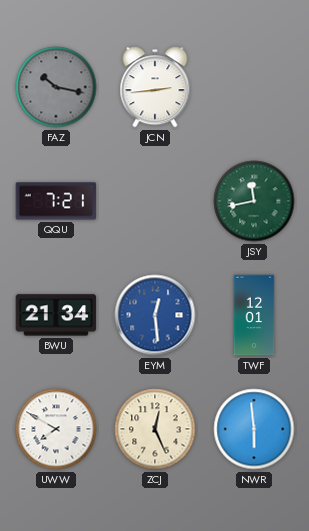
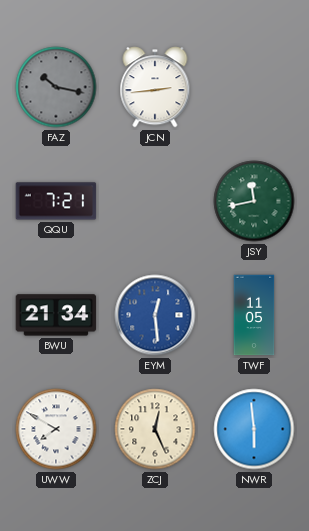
TWF: 12:01 -> 11:05 (254, 315)
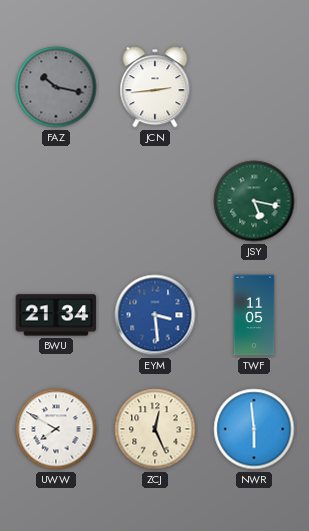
QQU: 7:21 -> none (56, 201)
JSY: 11:43 -> 5:17 (254, 201)
EYM: 12:29 -> 3:29 (155, 315)
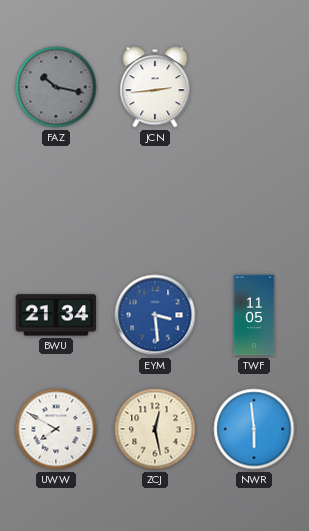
JSY: 5:17 -> none (254, 201)
ZCJ: 12:26 -> 12:28 (155, 429)
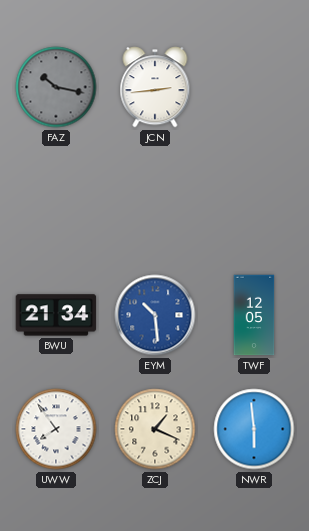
EYM: 3:29 -> 10:29 (155, 315)
TWF: 11:05 -> 12:05 (254, 315)
UWW: 7:50 -> 7:54 (56, 429)
ZCJ: 12:28 -> 1:19 (155, 429)
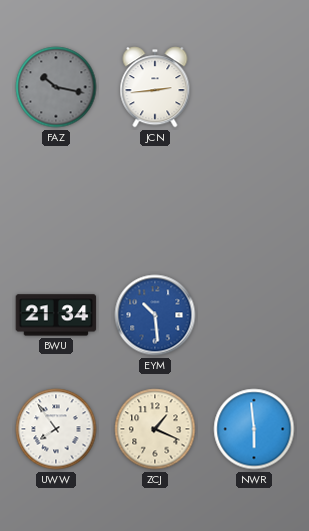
TWF: 12:05 -> none (254, 315)
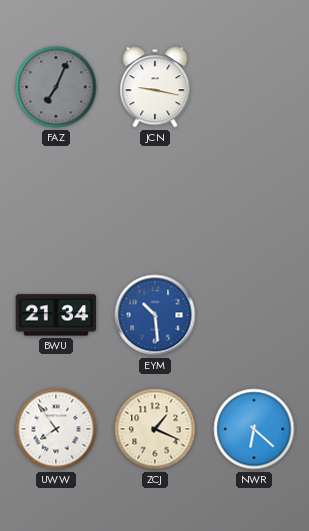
FAZ: 10:17 -> 7:04 (56, 87)
JCN: 2:44 -> 9:17 (155, 87)
NWR: 5:59 -> 6:22 (254, 429)
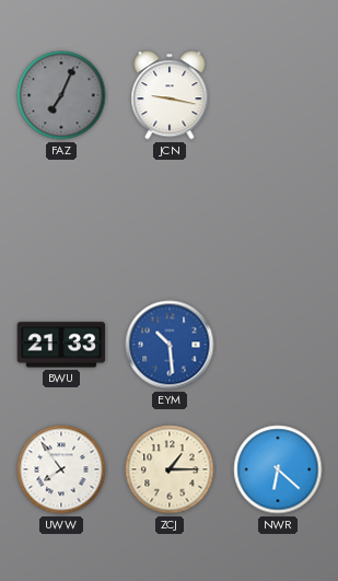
BWU: 21:34 -> 21:33 (61, 345)
ZCJ: 1:19 -> 1:15 (170, 469)
